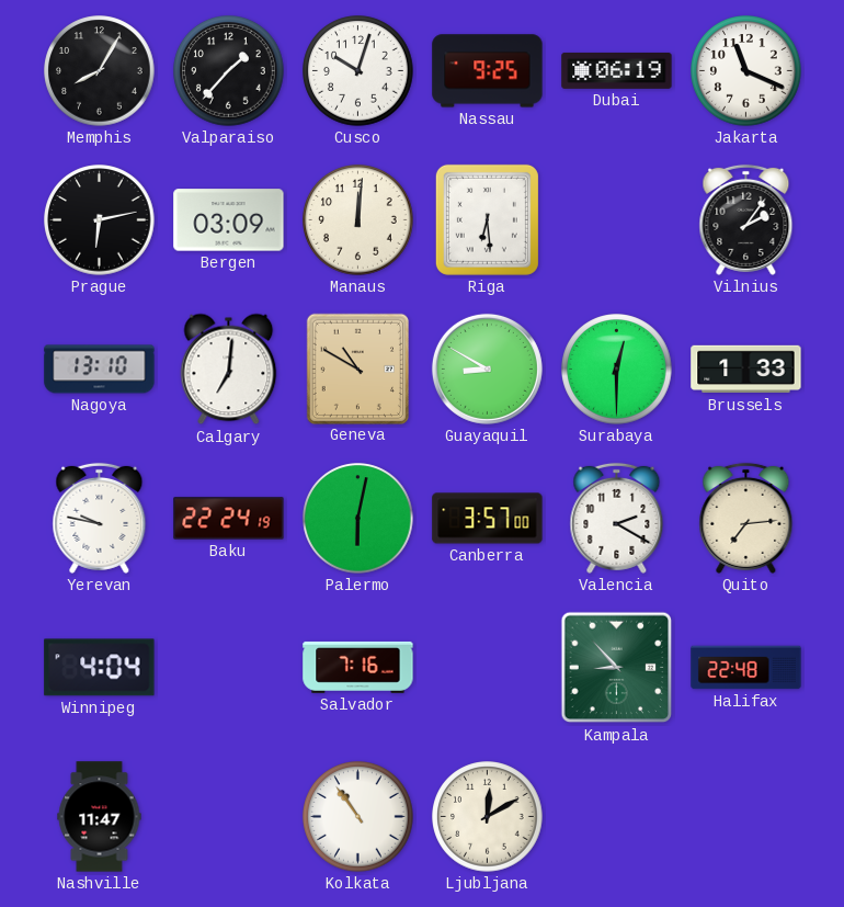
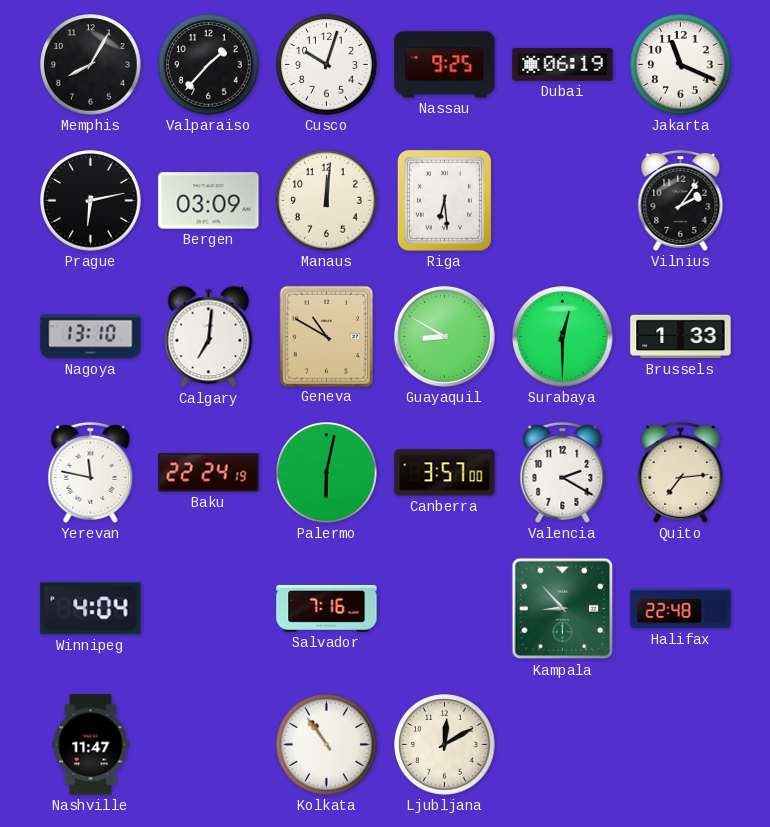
Yerevan: 9:47 -> 11:47 (91, 472)
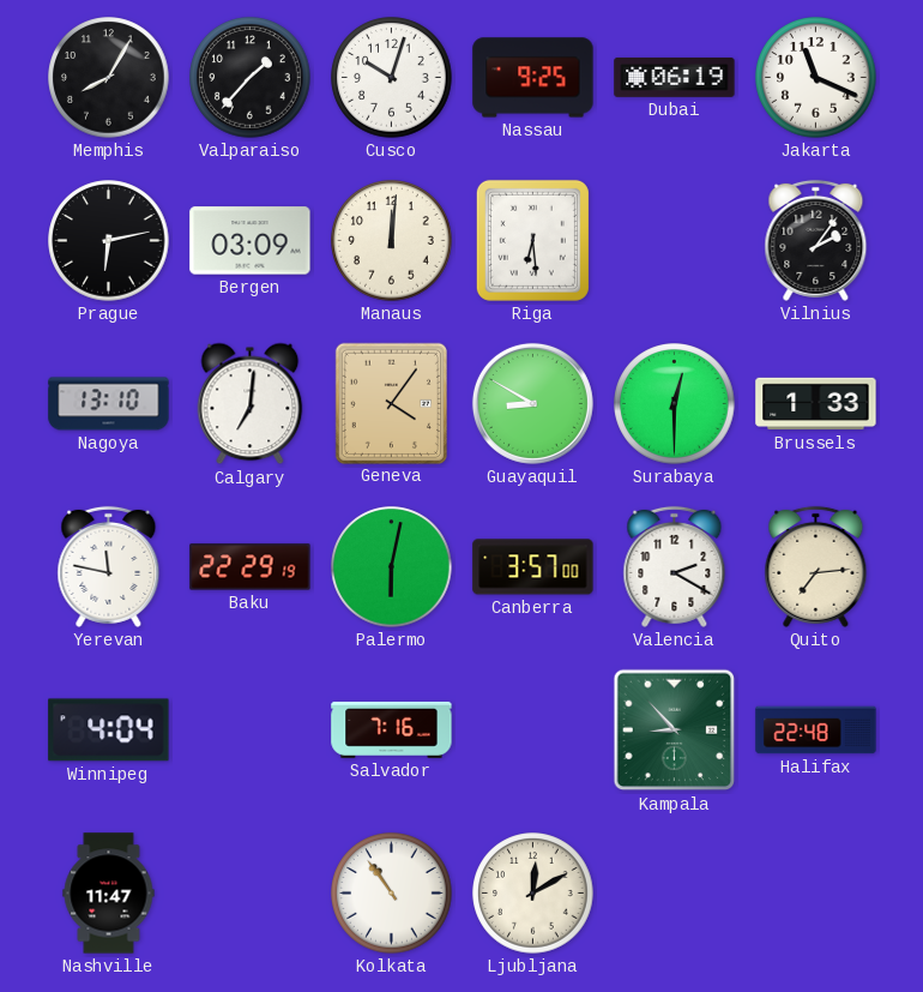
Geneva: 10:50 -> 4:06 (391, 403)
Baku: 22:24 -> 22:29 (251, 567)
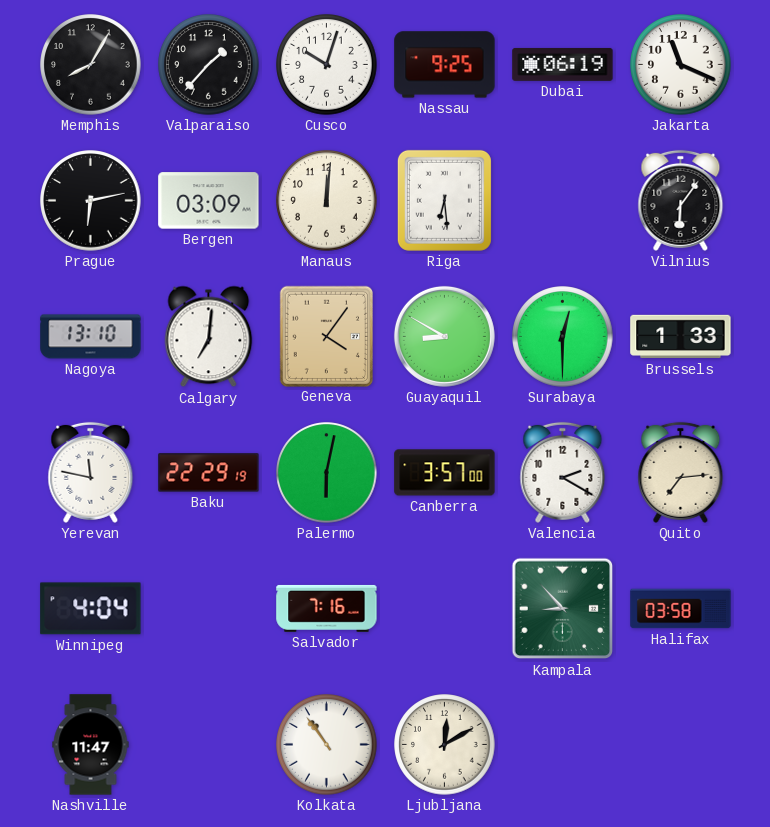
Vilnius: 2:06 -> 6:06 (681, 200)
Halifax: 22:48 -> 03:58 (681, 609)
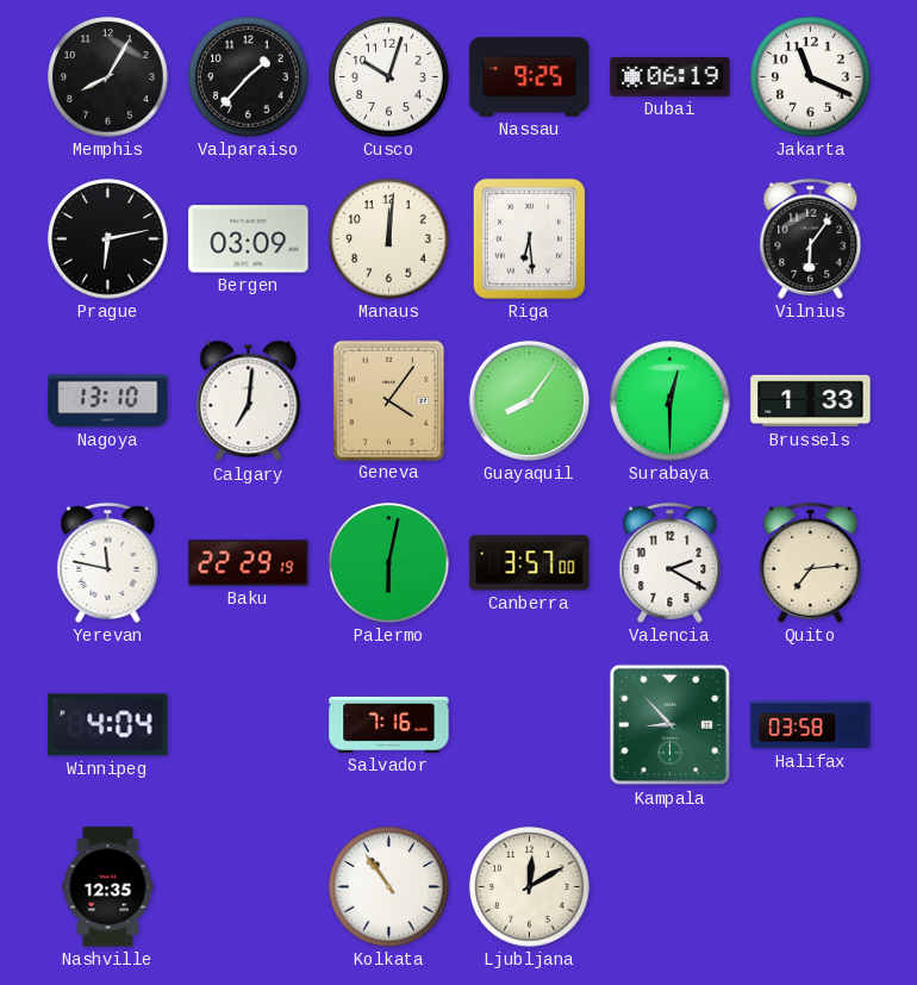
Guayaquil: 8:50 -> 8:06 (529, 400)
Nashville: 11:47 -> 12:35 (108, 887)
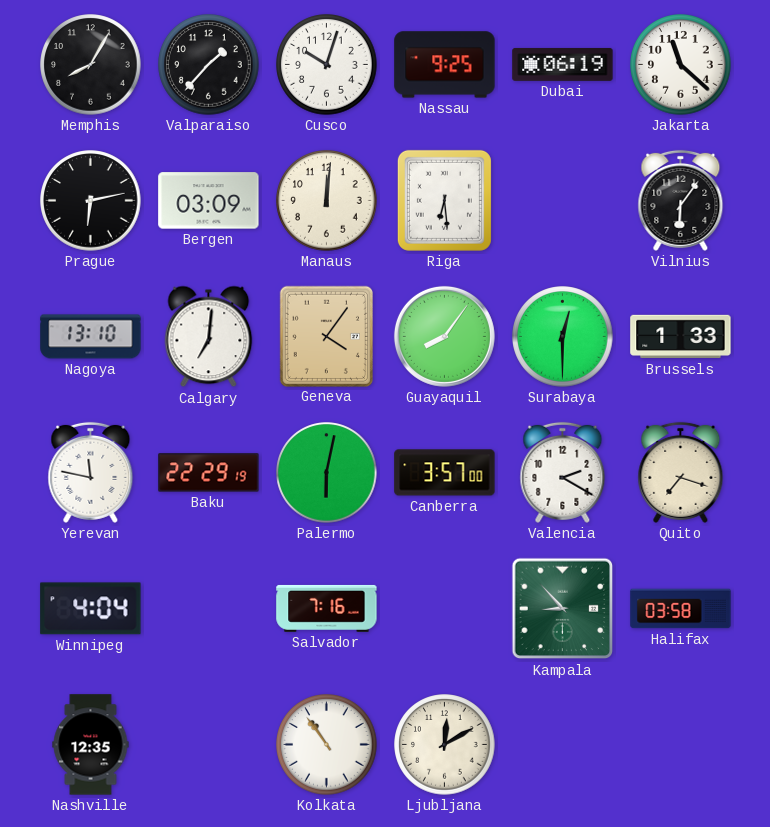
Jakarta: 11:19 -> 11:22 (681, 65)
Quito: 7:14 -> 7:18 (681, 472)
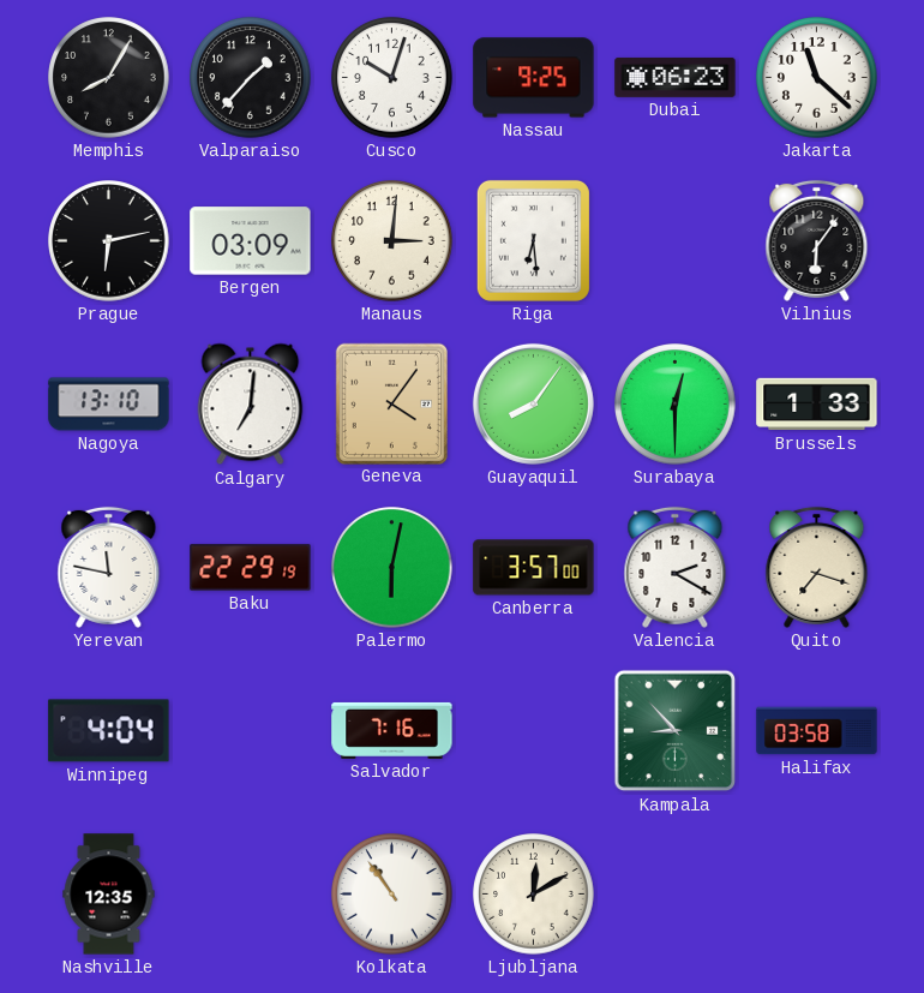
Dubai: 06:19 -> 06:23 (676, 77)
Manaus: 12:01 -> 3:01 (392, 241)
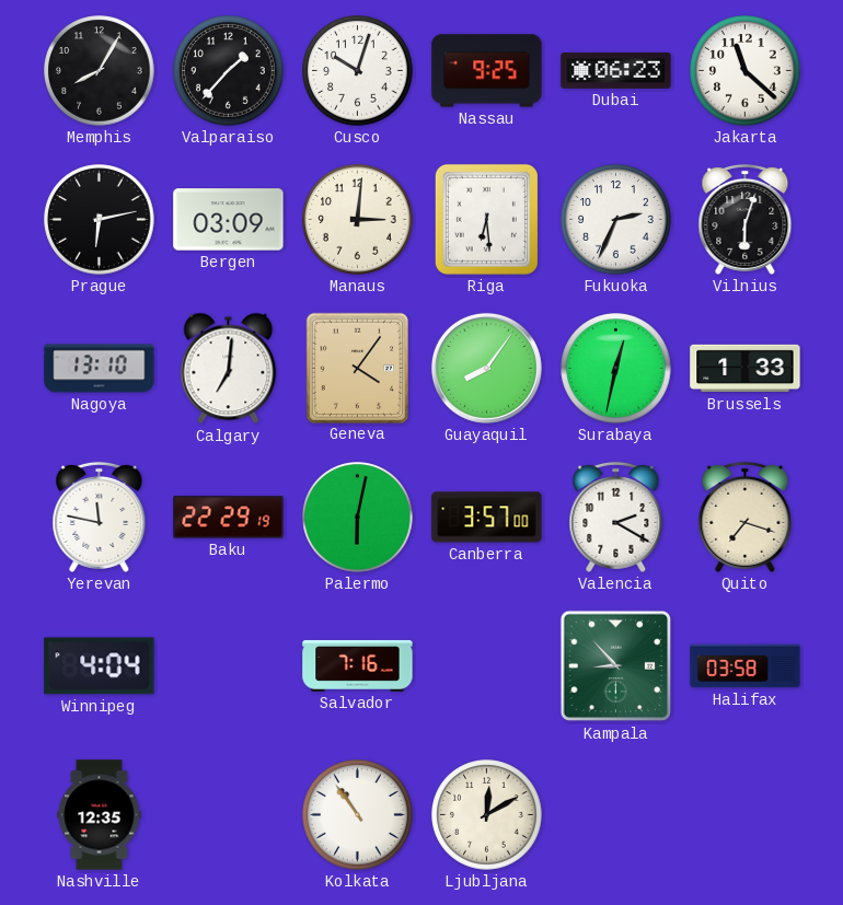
Fukuoka: none -> 2:34 (616, 220)
Vilnius: 6:06 -> 6:03 (746, 219)
Surabaya: 12:30 -> 12:32 (616, 369)
